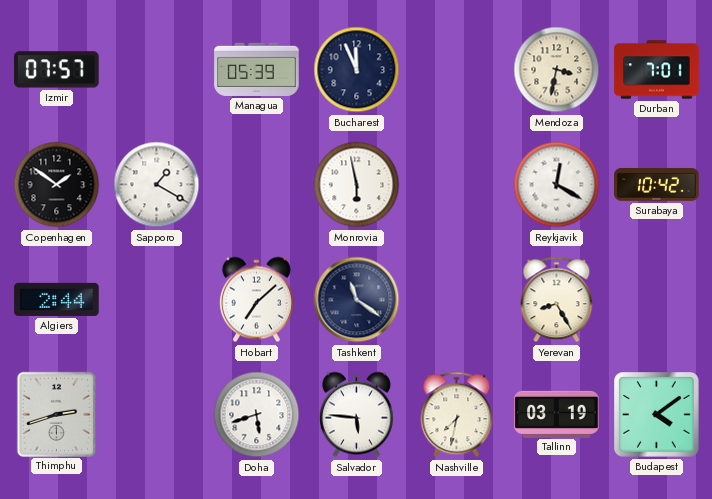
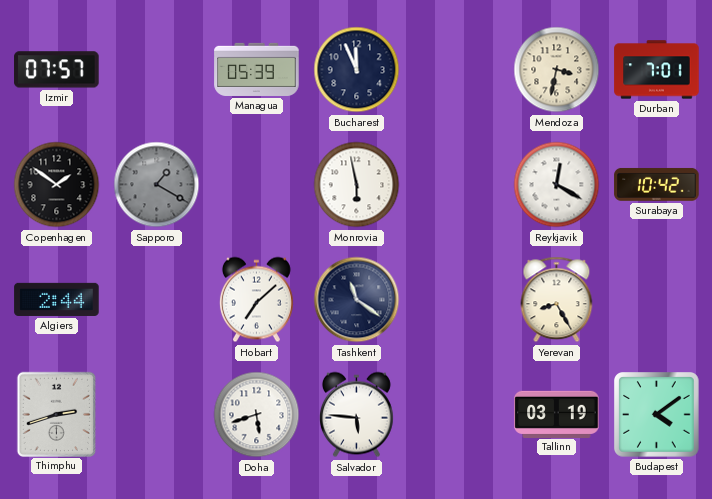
Sapporo dial: white -> grey (157, 185)
Nashville: 7:32 -> none (457, 415)
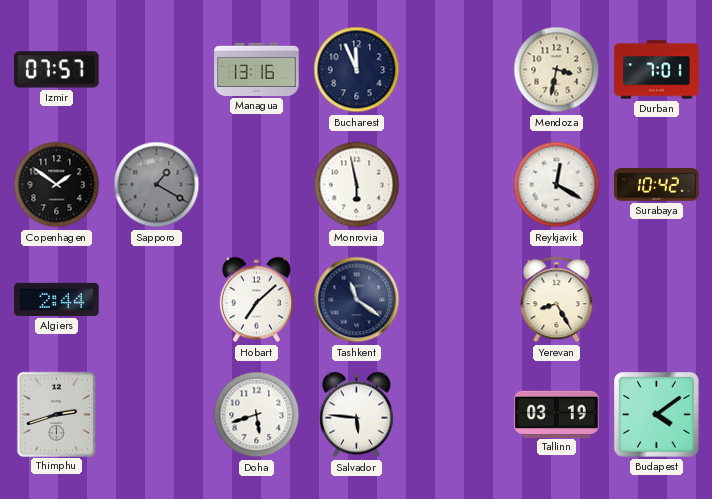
Managua: 05:39 -> 13:16 (257, 69)
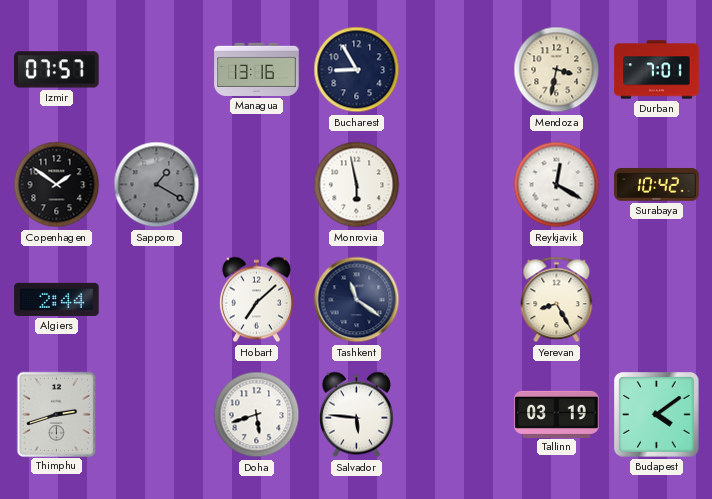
Bucharest: 11:56 -> 8:55 (357, 70)
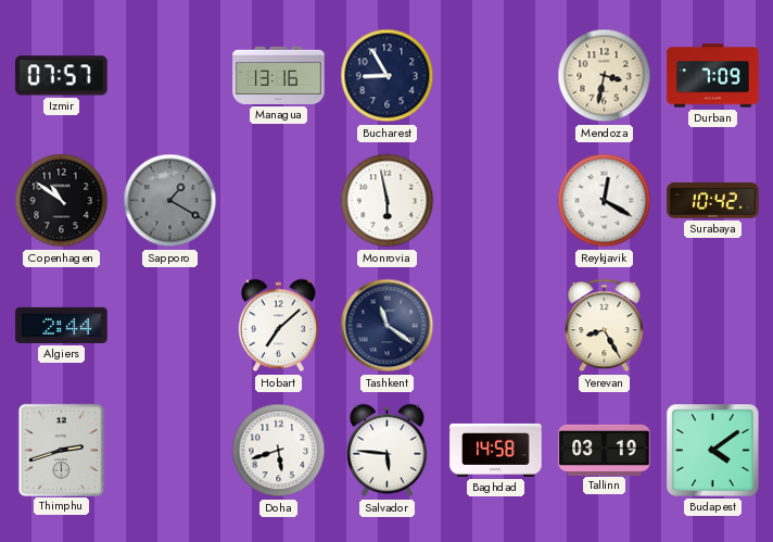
Durban: 7:01 -> 7:09 (713, 76)
Copenhagen: 1:51 -> 10:51 (62, 201)
Baghdad: none -> 14:58 (496, 450)
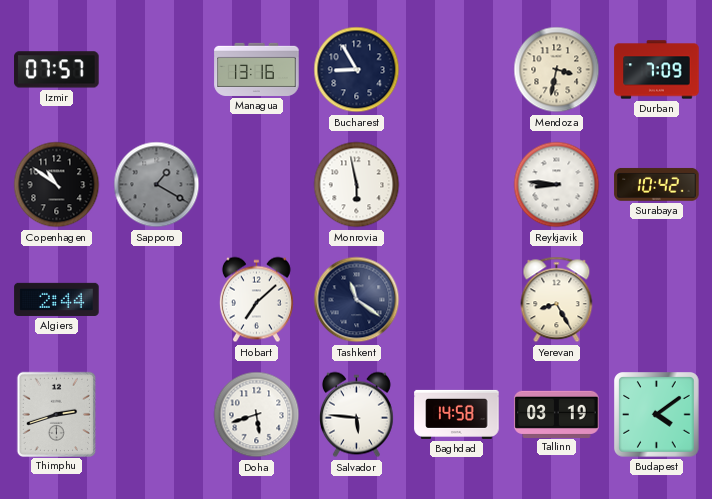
Reykjavik: 12:20 -> 8:46 (557, 185)
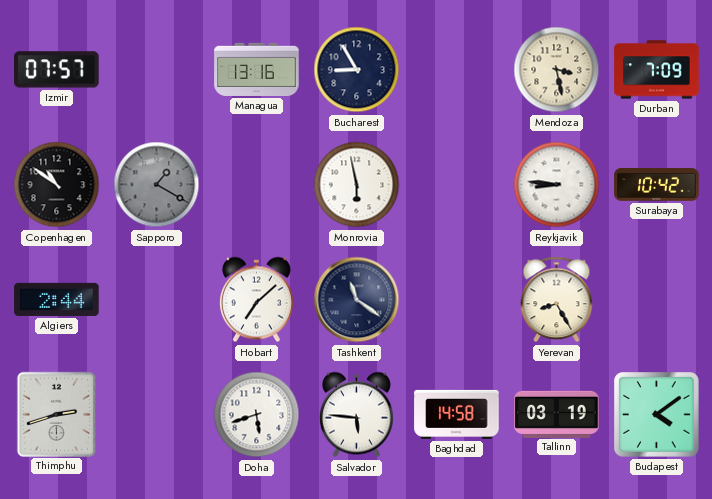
Mendoza: 3:32 -> 3:28 (557, 70)
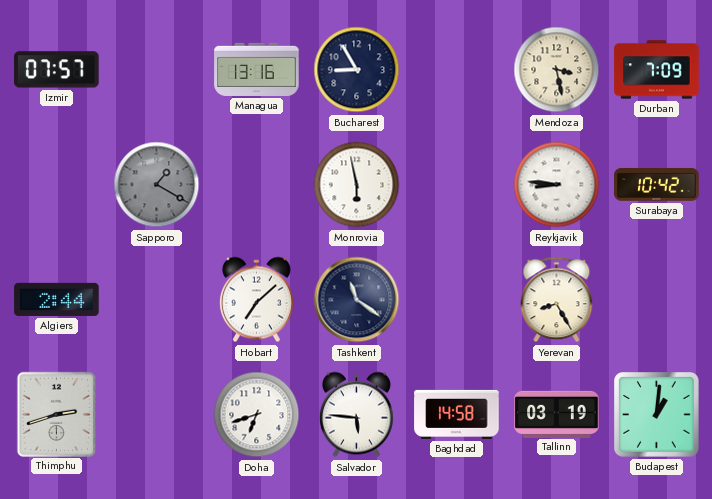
Copenhagen: 10:51 -> none (57, 185)
Doha: 5:42 -> 6:42 (257, 415)
Budapest: 4:09 -> 1:01 (657, 415)
